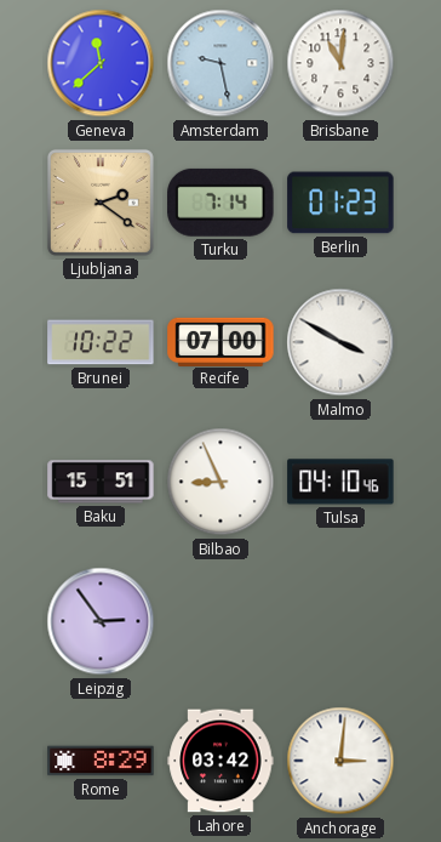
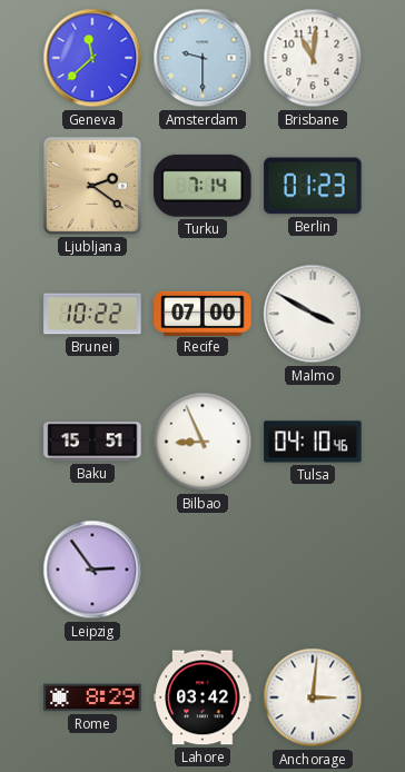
Amsterdam: 9:28 -> 9:30 (202, 58)
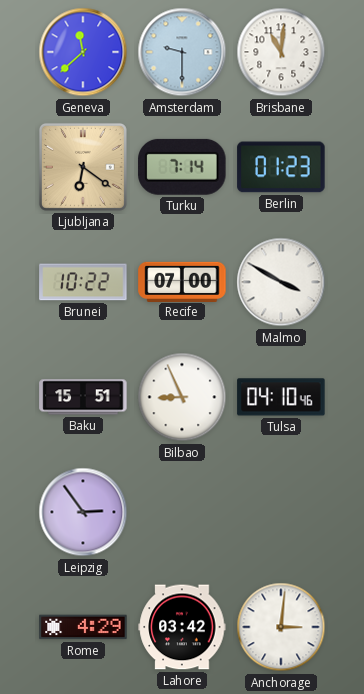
Ljubljana: 2:21 -> 6:21 (83, 167)
Rome: 8:29 -> 4:29 (83, 627)
